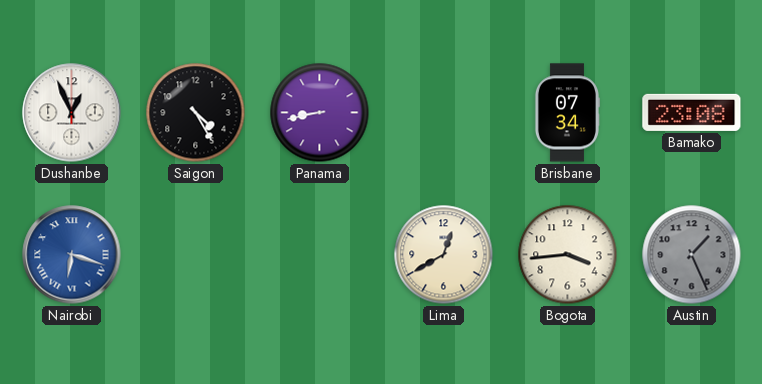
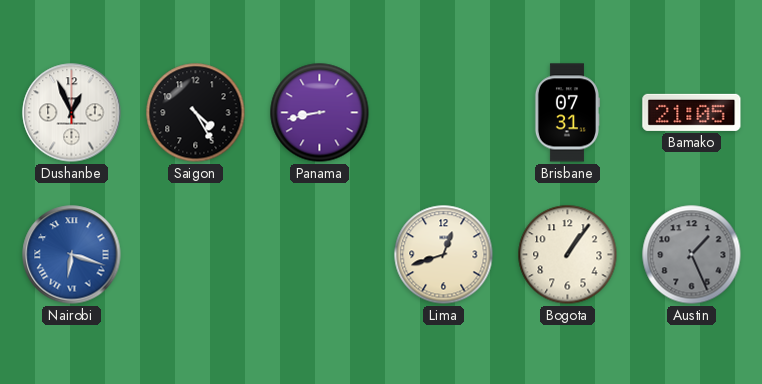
Brisbane: 07:34 -> 07:31 (567, 113)
Bamako: 23:08 -> 21:05 (692, 112)
Lima: 12:40 -> 12:42 (444, 255)
Bogota: 3:44 -> 1:06 (568, 255)
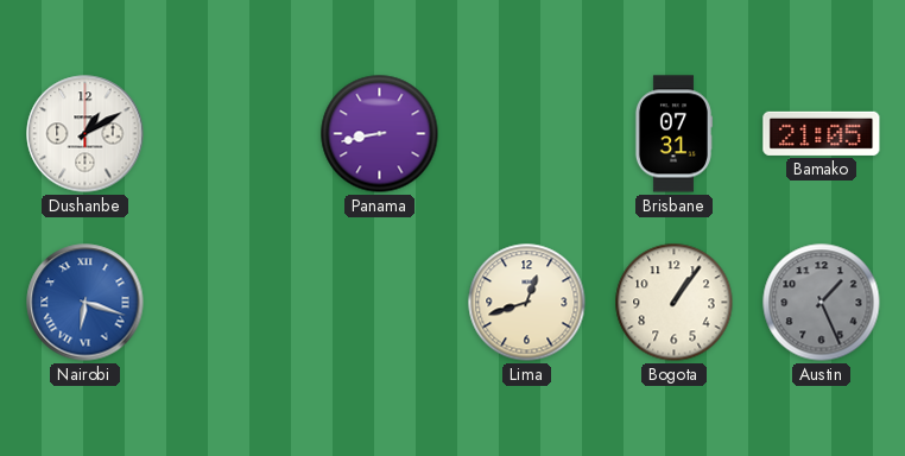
Dushanbe: 12:56 -> 1:10 (86, 134)
Saigon: 4:25 -> none (196, 113)
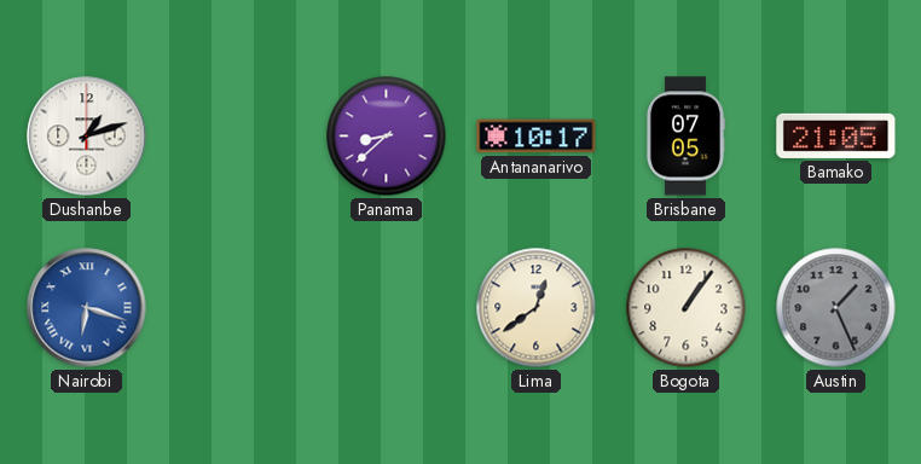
Dushanbe: 1:10 -> 1:12 (87, 137)
Panama: 8:43 -> 8:38 (387, 137)
Antananarivo: none -> 10:17 (537, 137)
Brisbane: 07:31 -> 07:05 (685, 137)
Lima: 12:42 -> 12:39 (537, 308)
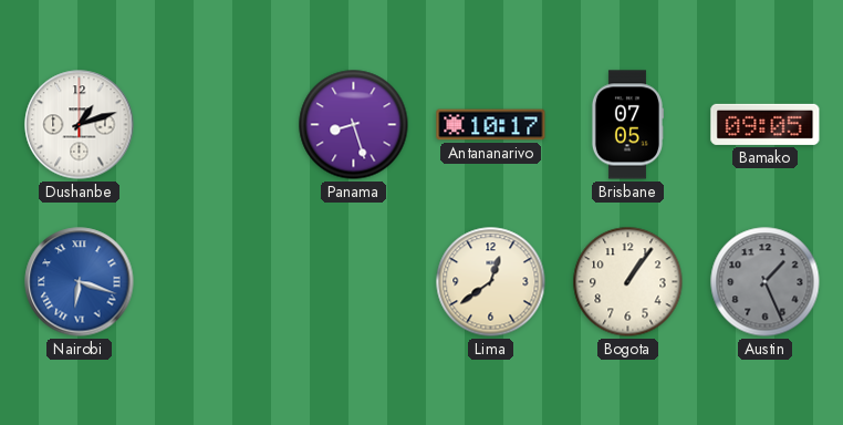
Panama: 8:38 -> 8:27 (354, 125)
Bamako: 21:05 -> 09:05 (766, 124)
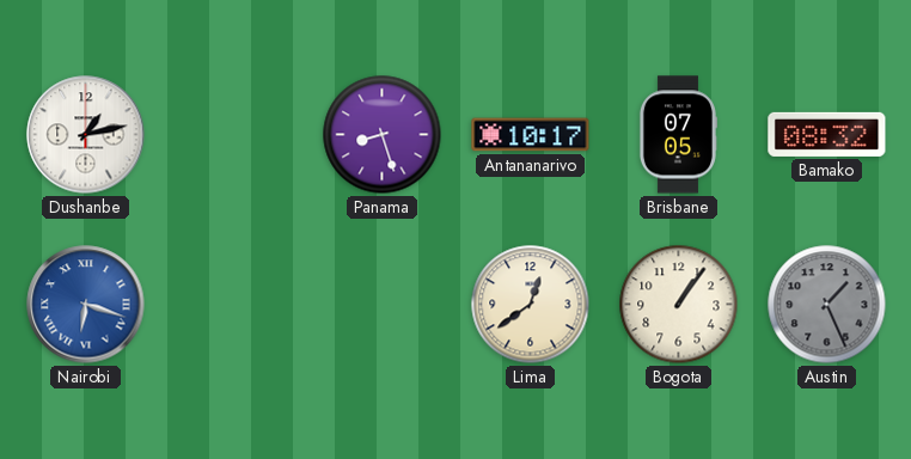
Dushanbe: 1:12 -> 1:13 (86, 135)
Bamako: 09:05 -> 08:32 (827, 134)
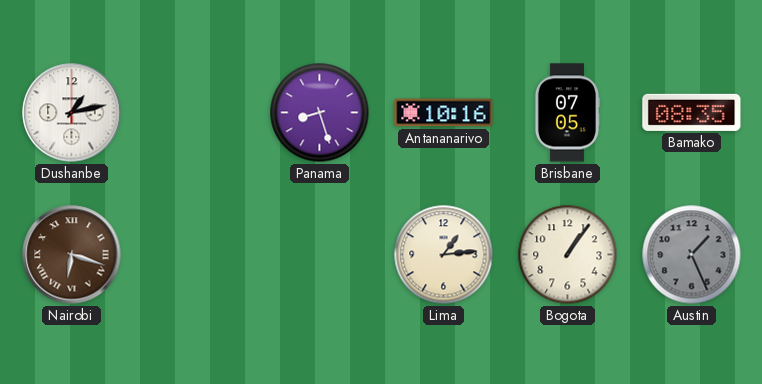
Antananarivo: 10:17 -> 10:16 (444, 113)
Bamako: 08:32 -> 08:35 (692, 112)
Nairobi dial: blue -> brown (72, 255)
Lima: 12:39 -> 1:14 (444, 255)
